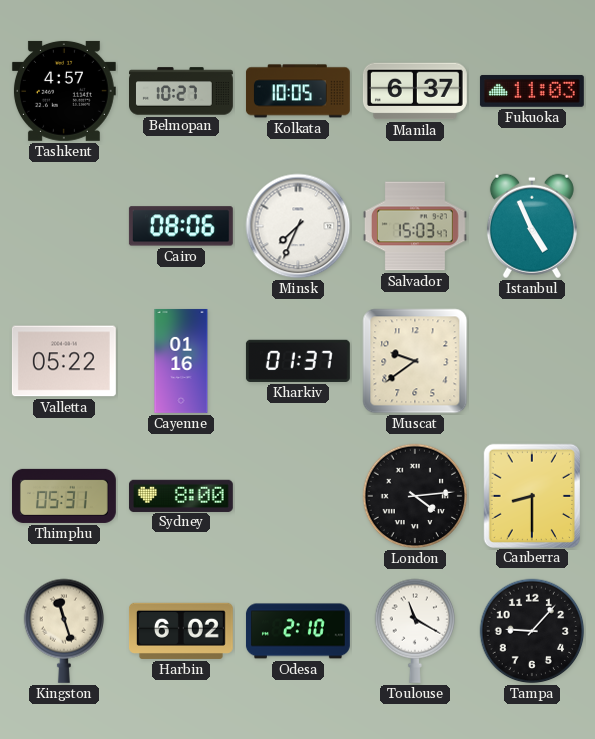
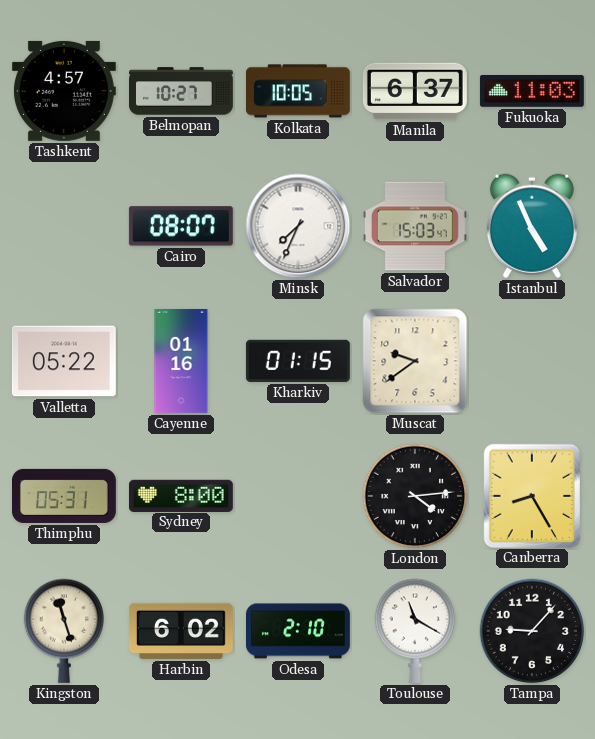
Cairo: 08:06 -> 08:07 (181, 226)
Kharkiv: 01:37 -> 01:15 (298, 361)
Canberra: 8:30 -> 8:25 (531, 495)
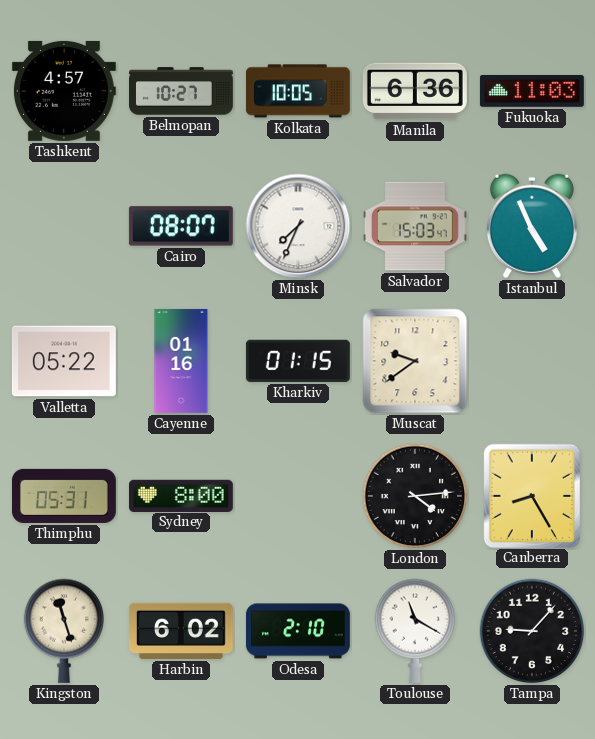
Manila: 6:37 -> 6:36 (415, 91)
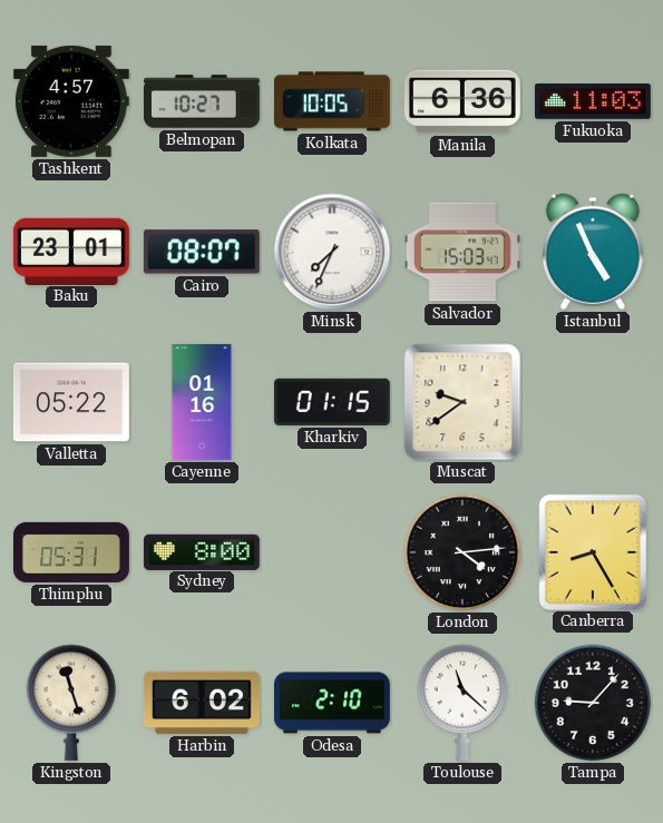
Baku: none -> 23:01 (71, 251)
Toulouse: 11:20 -> 11:22 (461, 703)
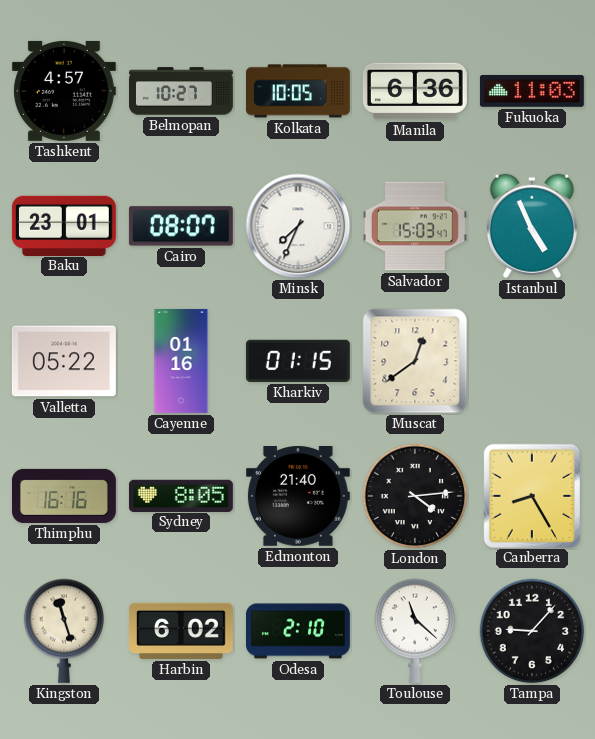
Muscat: 9:39 -> 12:39 (415, 361)
Thimphu: 05:31 -> 16:16 (64, 496)
Sydney: 8:00 -> 8:05 (181, 495)
Edmonton: none -> 21:40 (298, 497)
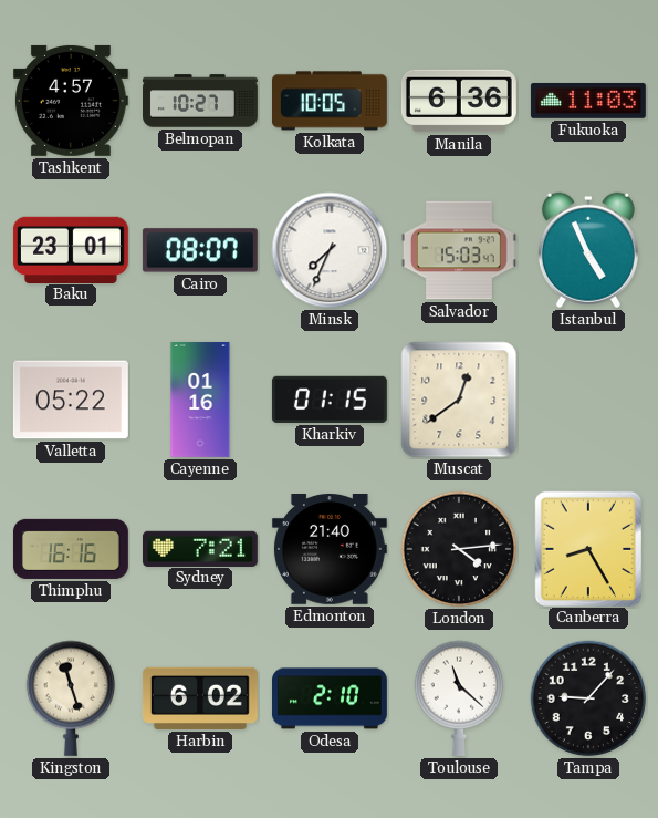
Sydney: 8:05 -> 7:21 (200, 548)
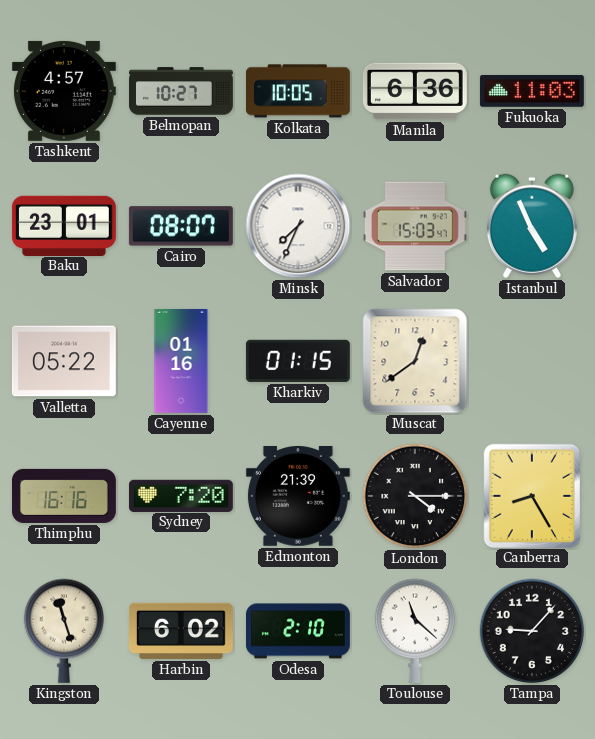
Sydney: 7:21 -> 7:20 (181, 495)
Edmonton: 21:40 -> 21:39 (298, 497)
London: 4:14 -> 4:15 (415, 496)
